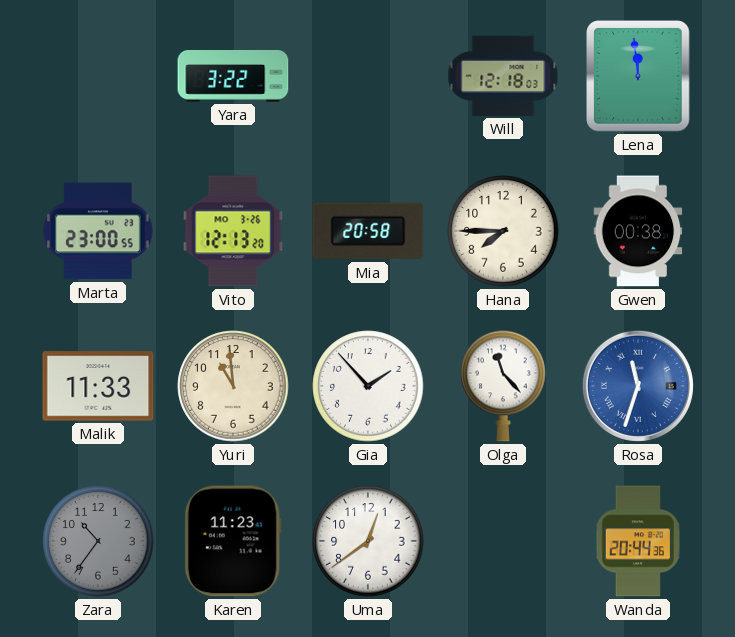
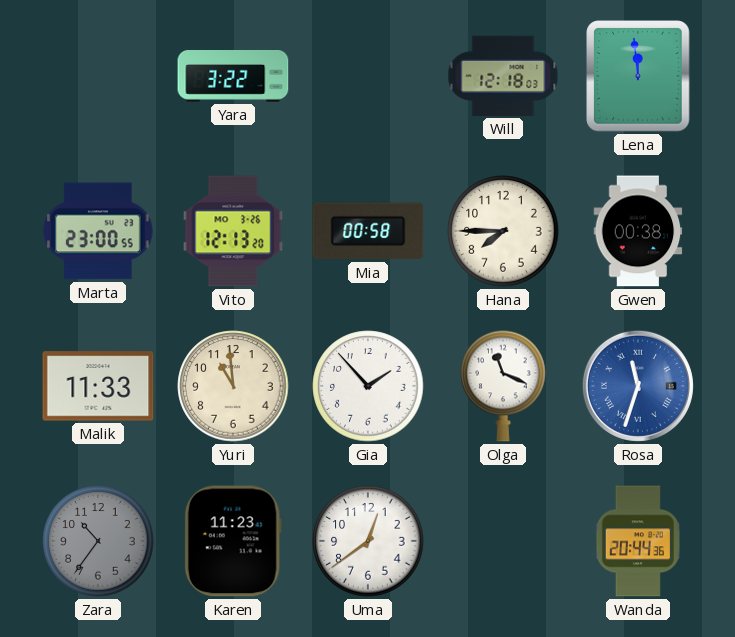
Mia: 20:58 -> 00:58 (368, 231)
Olga: 11:23 -> 11:19 (503, 386)
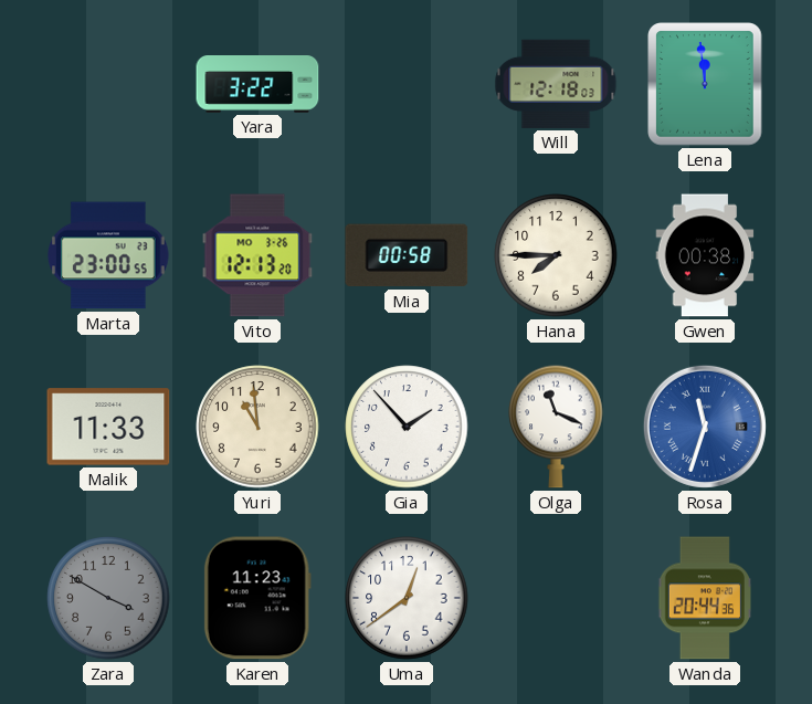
Zara: 10:36 -> 3:50 (108, 598)
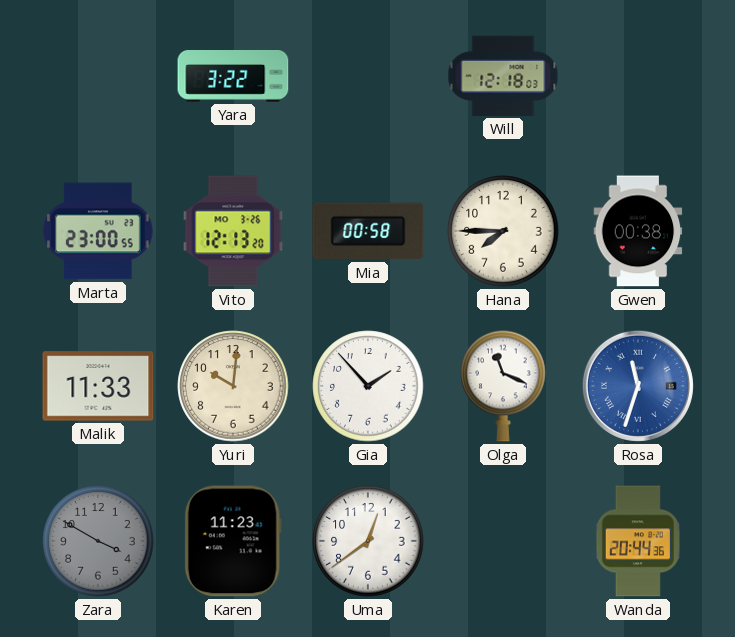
Lena: 11:59 -> none (705, 84)
Yuri: 10:59 -> 10:01 (233, 386)
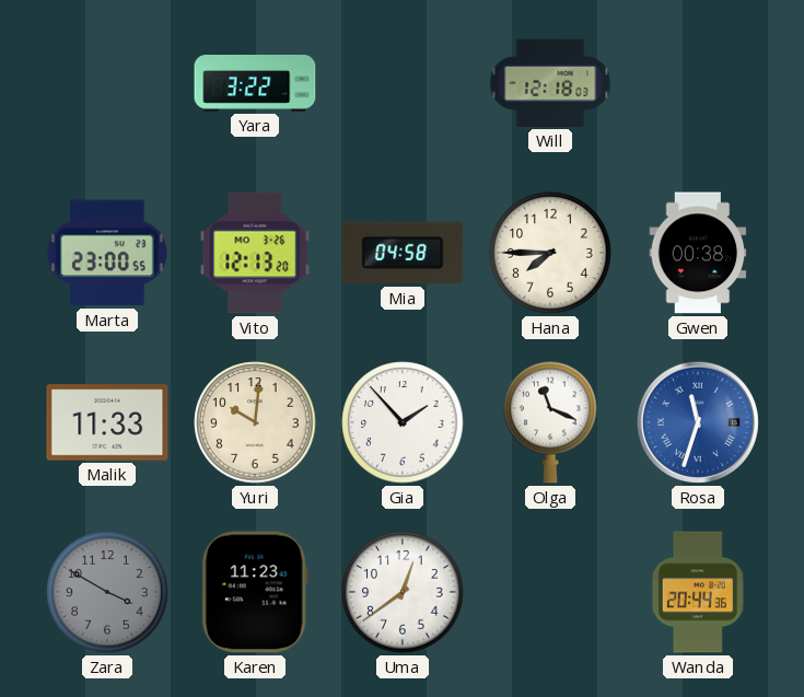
Mia: 00:58 -> 04:58 (403, 253)
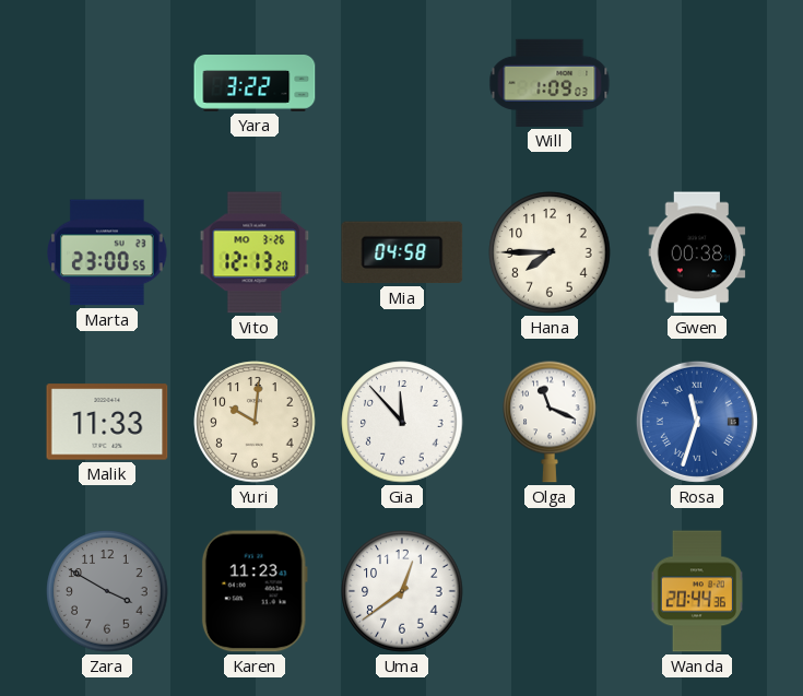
Will: 12:18 -> 1:09 (550, 83)
Gia: 1:53 -> 11:53 (402, 422)
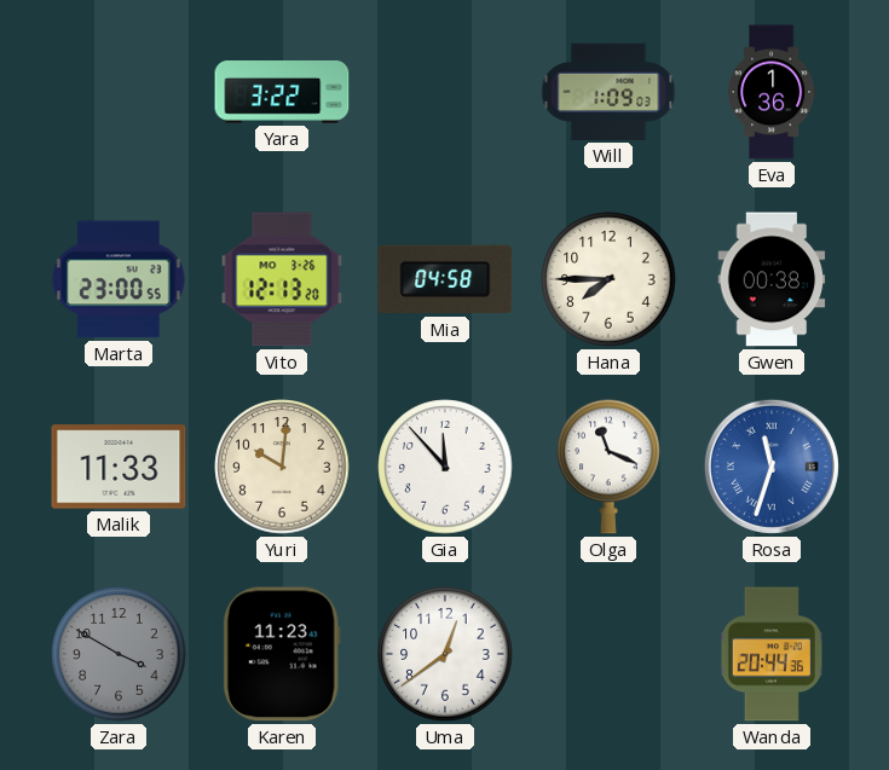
Eva: none -> 1:36 (772, 92)
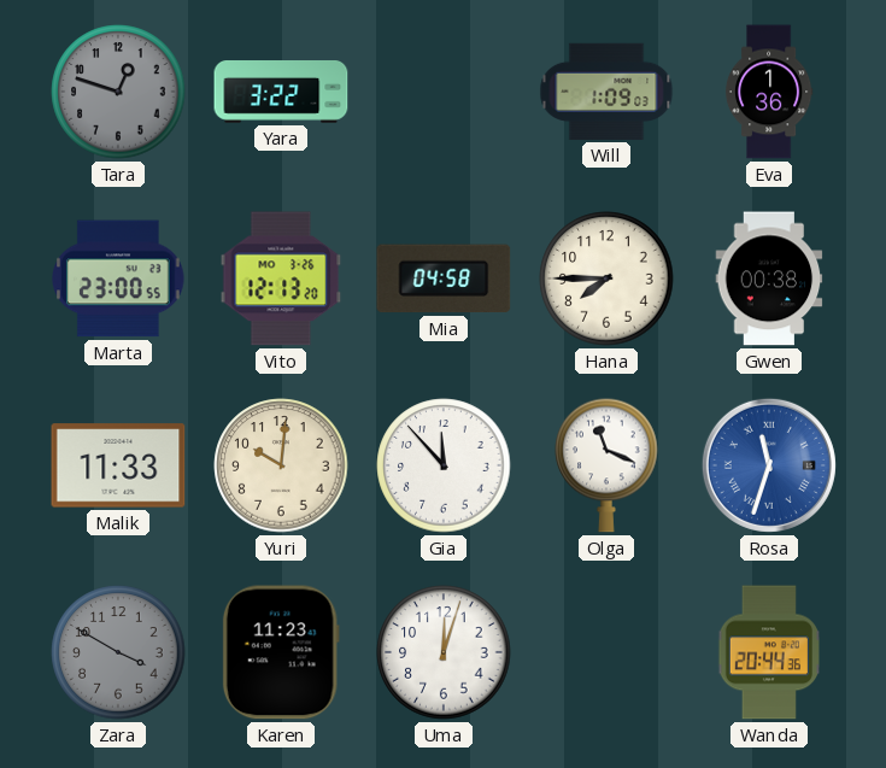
Tara: none -> 12:48 (118, 92)
Uma: 12:39 -> 12:03 (444, 652)
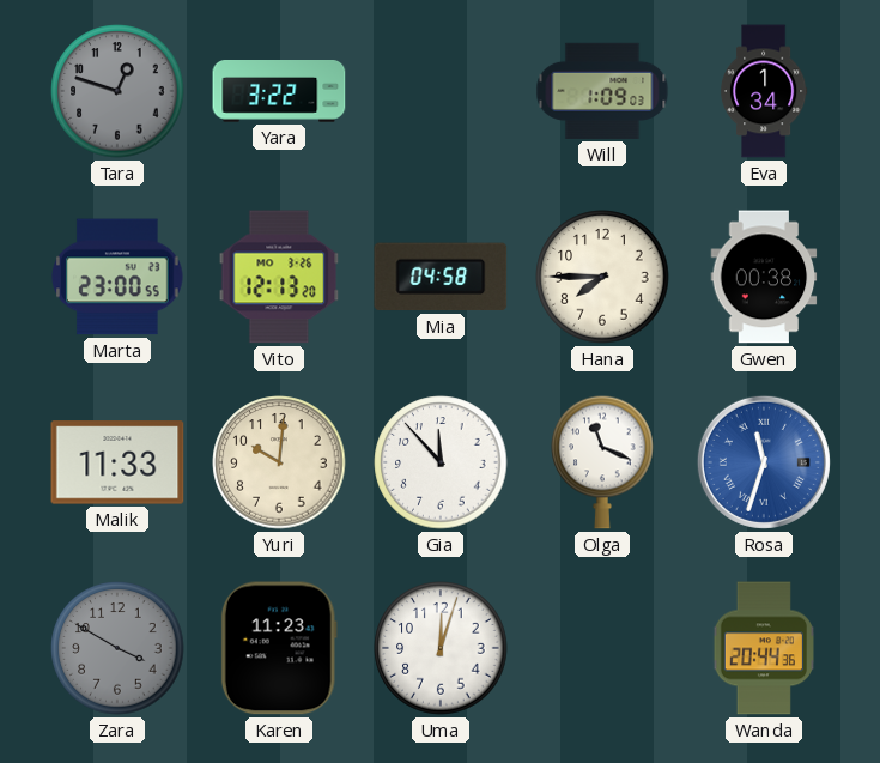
Eva: 1:36 -> 1:34 (764, 91)
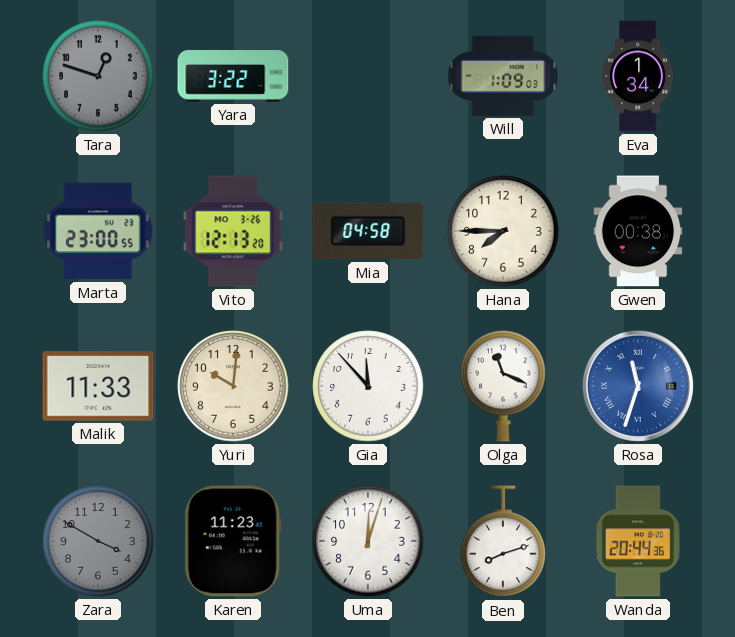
Ben: none -> 8:12 (503, 542)
